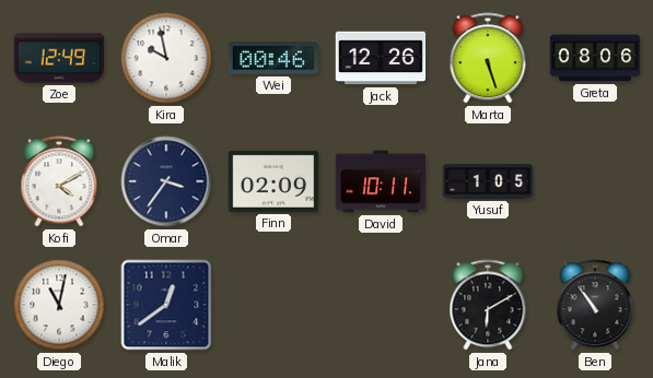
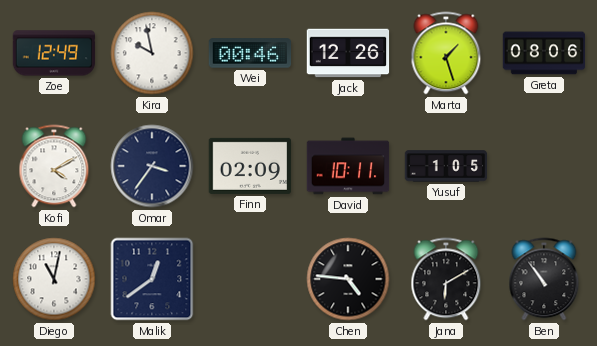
Marta: 5:27 -> 1:27 (446, 53)
Chen: none -> 4:46 (348, 279)
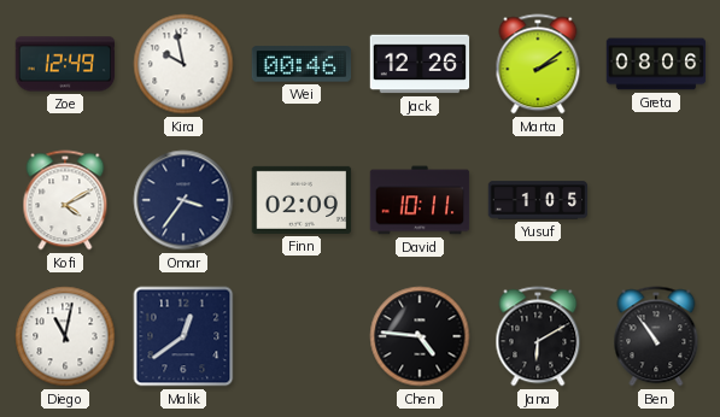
Marta: 1:27 -> 2:09 (538, 64)
